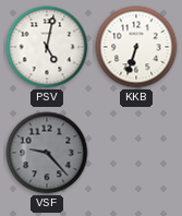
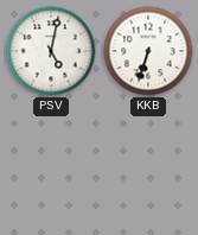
VSF: 9:23 -> none (47, 153)
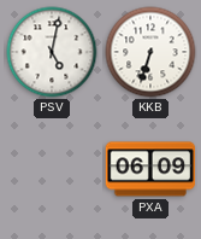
PXA: none -> 06:09 (150, 169)
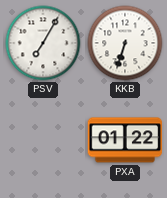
PSV: 5:02 -> 7:05 (43, 43)
PXA: 06:09 -> 01:22 (125, 140)
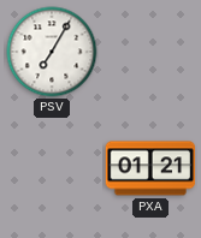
KKB: 6:33 -> none (125, 43)
PXA: 01:22 -> 01:21 (150, 168)
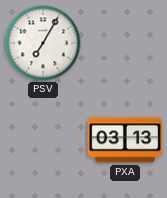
PXA: 01:21 -> 03:13 (125, 140)
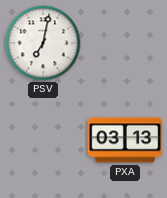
PSV: 7:05 -> 7:02 (43, 43)
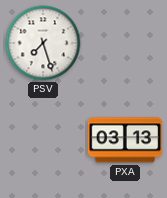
PSV: 7:02 -> 7:27 (43, 43)
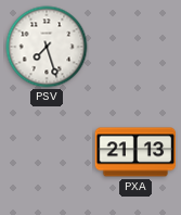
PXA: 03:13 -> 21:13 (135, 152)
